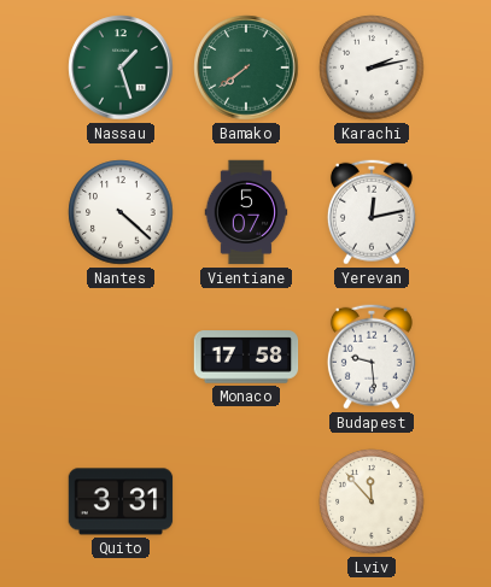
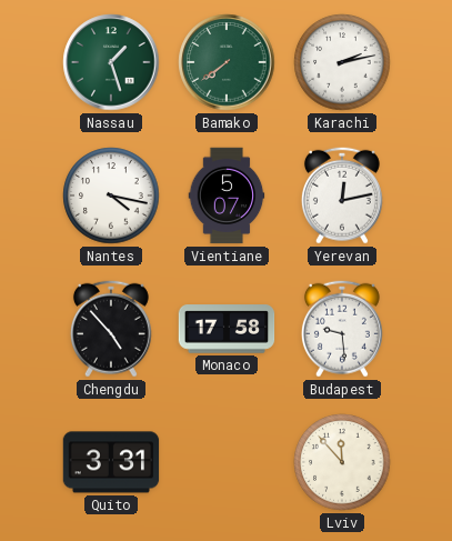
Nantes: 4:22 -> 4:17 (111, 196)
Chengdu: none -> 4:53 (111, 329)
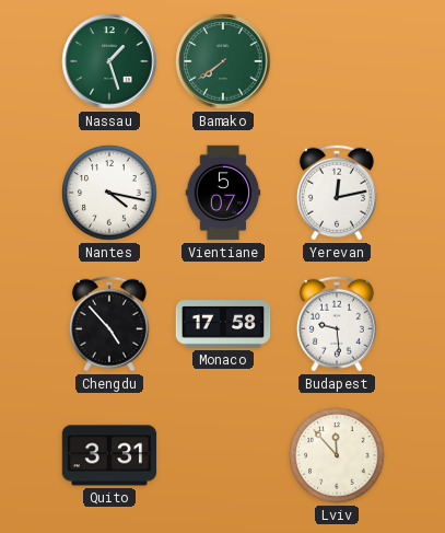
Karachi: 2:13 -> none (342, 62)
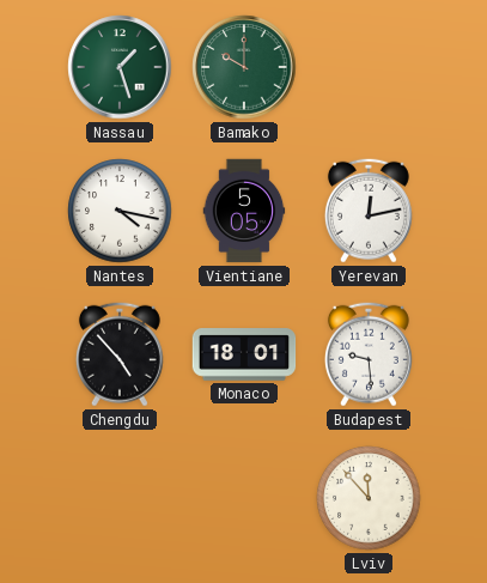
Bamako: 7:39 -> 10:00 (244, 67)
Vientiane: 5:07 -> 5:05 (244, 211)
Monaco: 17:58 -> 18:01 (244, 354)
Quito: 3:31 -> none (109, 455)
